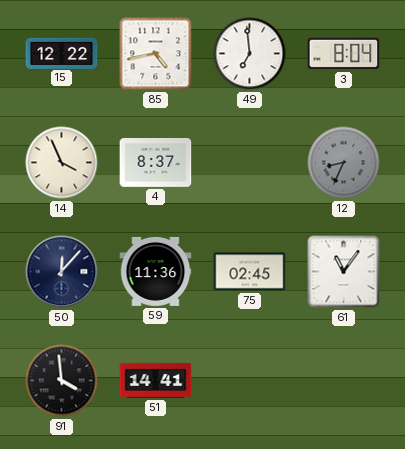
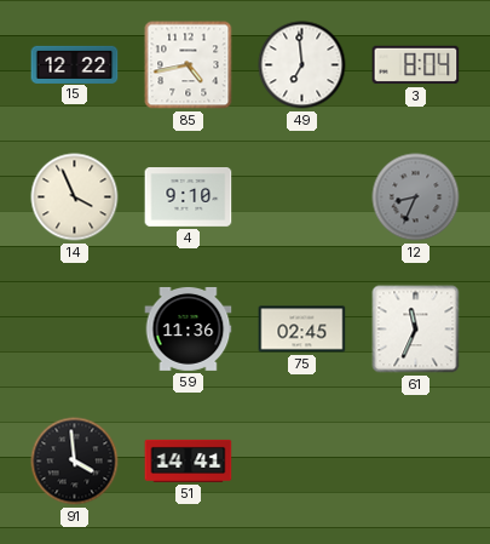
4: 8:37 -> 9:10 (189, 197)
50: 12:07 -> none (62, 272)
61: 11:06 -> 11:34 (416, 330)
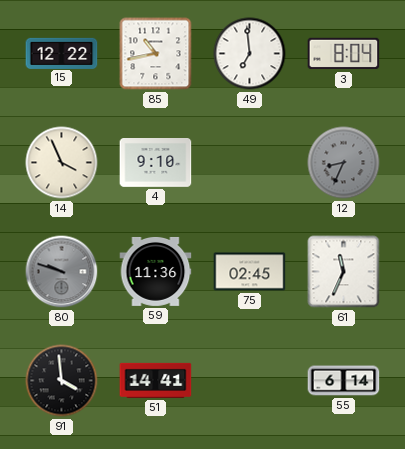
85: 4:43 -> 10:43 (156, 54)
80: none -> 9:48 (62, 272)
55: none -> 6:14 (344, 381)
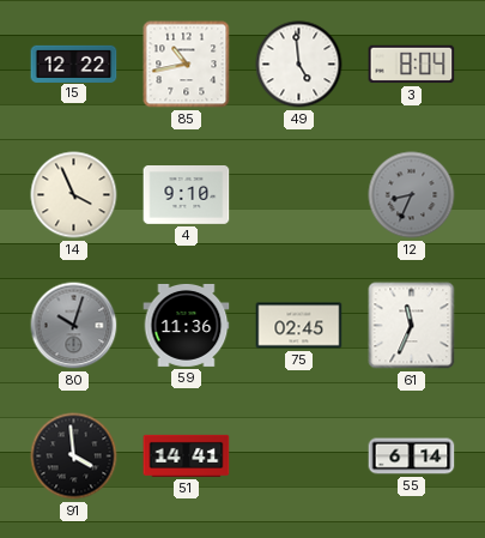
49: 6:59 -> 4:59 (299, 65)
80: 9:48 -> 10:03 (74, 326)
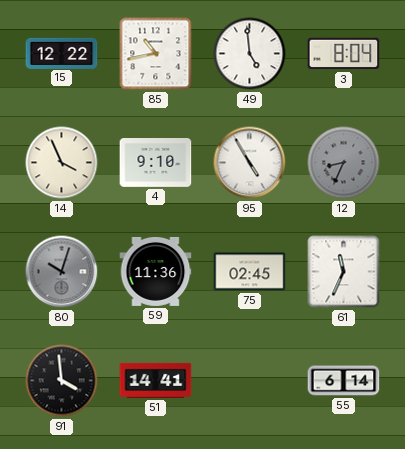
95: none -> 4:55 (250, 163)
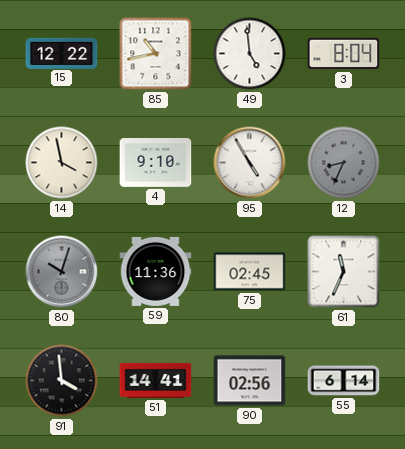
14: 3:56 -> 3:58 (62, 163)
90: none -> 02:56 (250, 381)
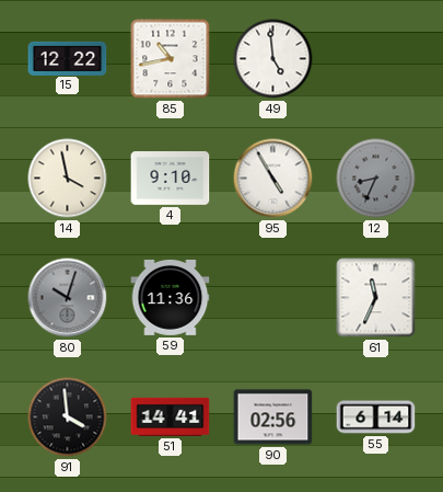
3: 8:04 -> none (344, 54)
75: 02:45 -> none (250, 272)
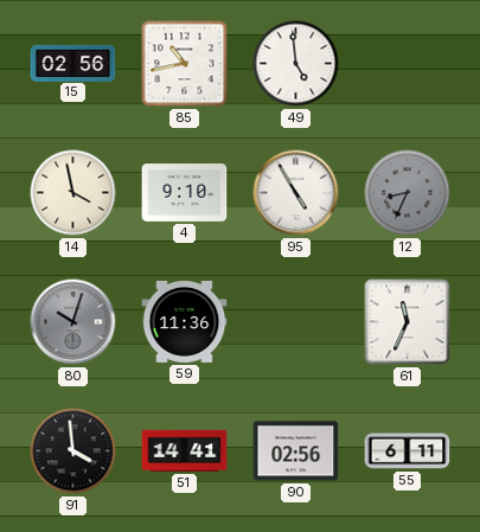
15: 12:22 -> 02:56 (73, 63)
55: 6:14 -> 6:11 (408, 451)
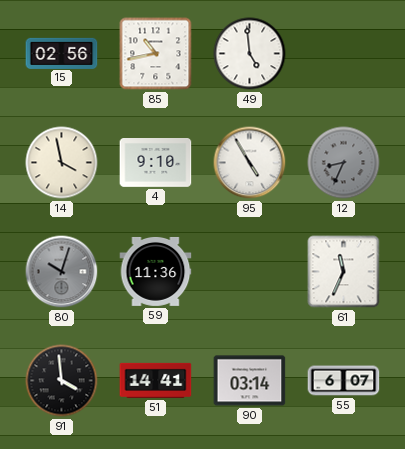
90: 02:56 -> 03:14 (250, 381)
55: 6:11 -> 6:07 (344, 381)
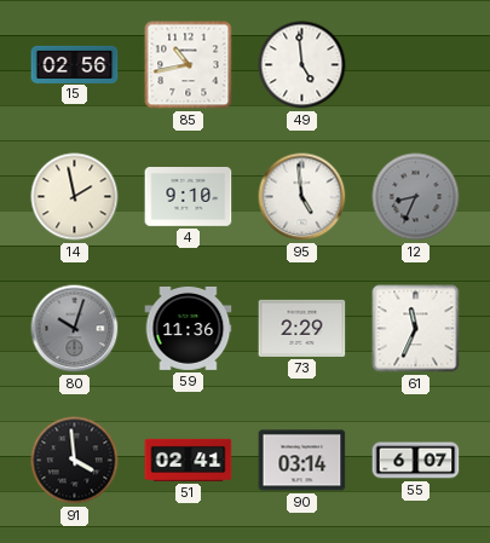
14: 3:58 -> 1:58 (75, 197)
95: 4:55 -> 4:59 (302, 197)
73: none -> 2:29 (302, 328)
51: 14:41 -> 02:41 (189, 460)
